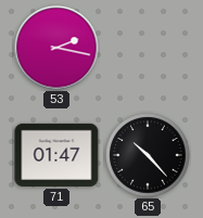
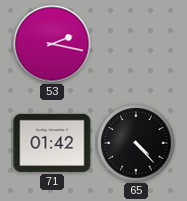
71: 01:47 -> 01:42 (52, 143)
65: 10:23 -> 4:23 (136, 143)
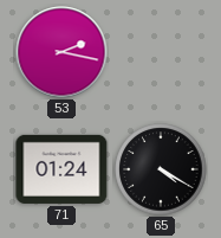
71: 01:42 -> 01:24 (61, 169)
65: 4:23 -> 4:20 (161, 169)
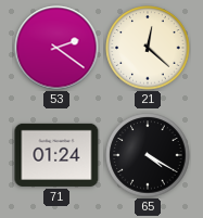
53: 2:17 -> 2:21 (56, 48)
21: none -> 12:22 (148, 48)
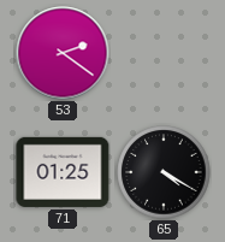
21: 12:22 -> none (148, 48)
71: 01:24 -> 01:25 (63, 172)
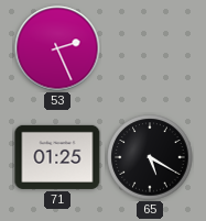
53: 2:21 -> 2:26 (57, 48)
65: 4:20 -> 5:20 (150, 157)
